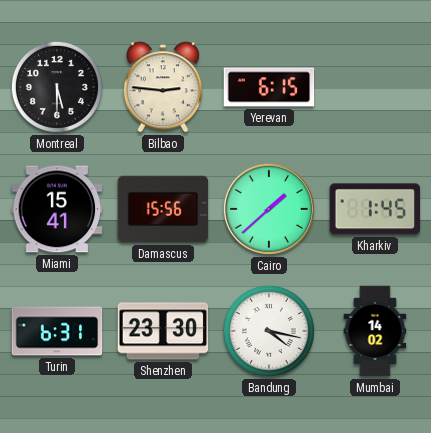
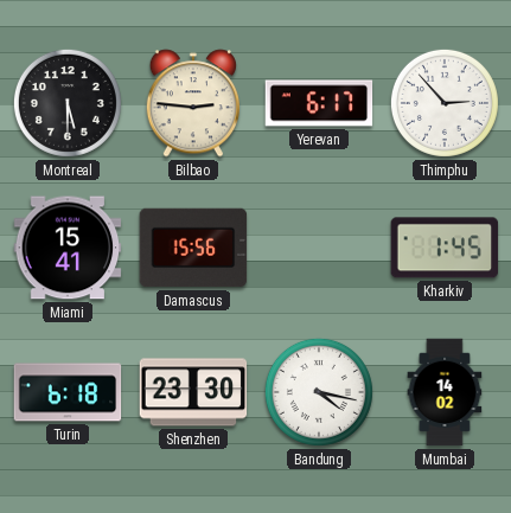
Yerevan: 6:15 -> 6:17 (319, 103)
Thimphu: none -> 2:53 (445, 103)
Cairo: 1:38 -> none (269, 209)
Turin: 6:31 -> 6:18 (68, 392)
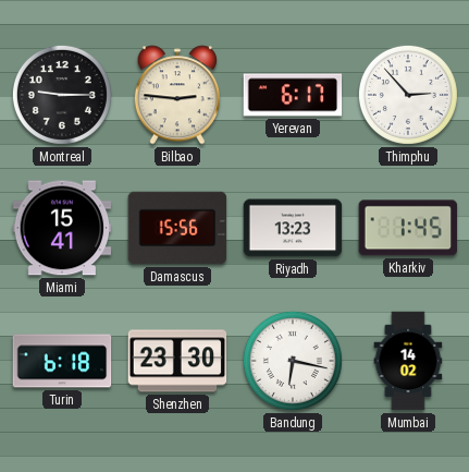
Montreal: 5:30 -> 9:15 (62, 95)
Riyadh: none -> 13:23 (293, 228)
Bandung: 4:17 -> 6:17 (293, 361)
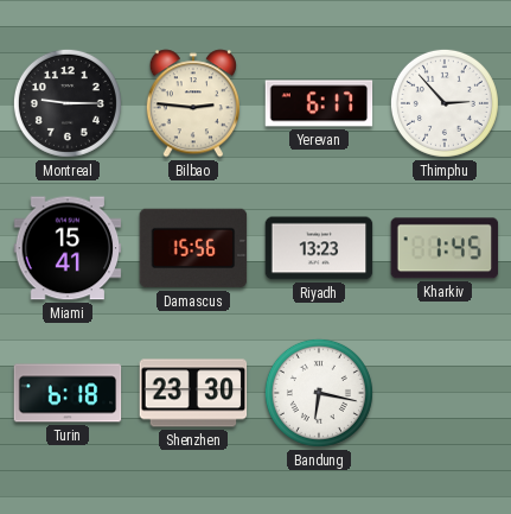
Mumbai: 14:02 -> none (408, 361)
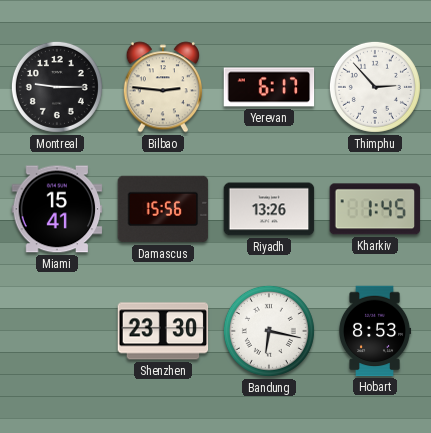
Riyadh: 13:23 -> 13:26 (269, 209)
Turin: 6:18 -> none (68, 393)
Hobart: none -> 8:53 (375, 331)
